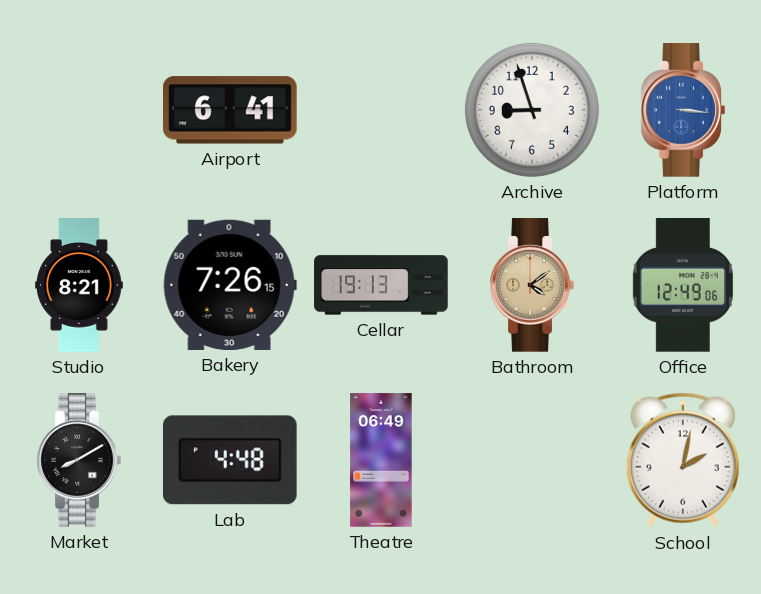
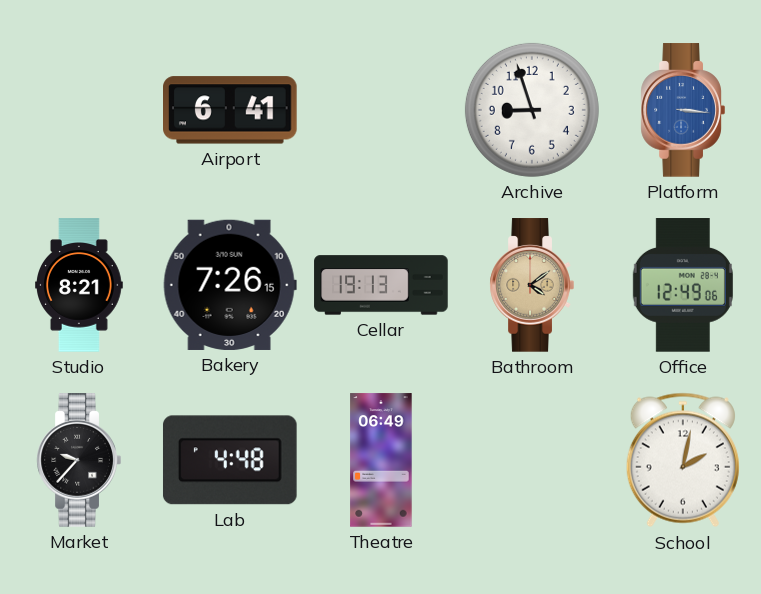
Market: 8:10 -> 9:37 (79, 460)
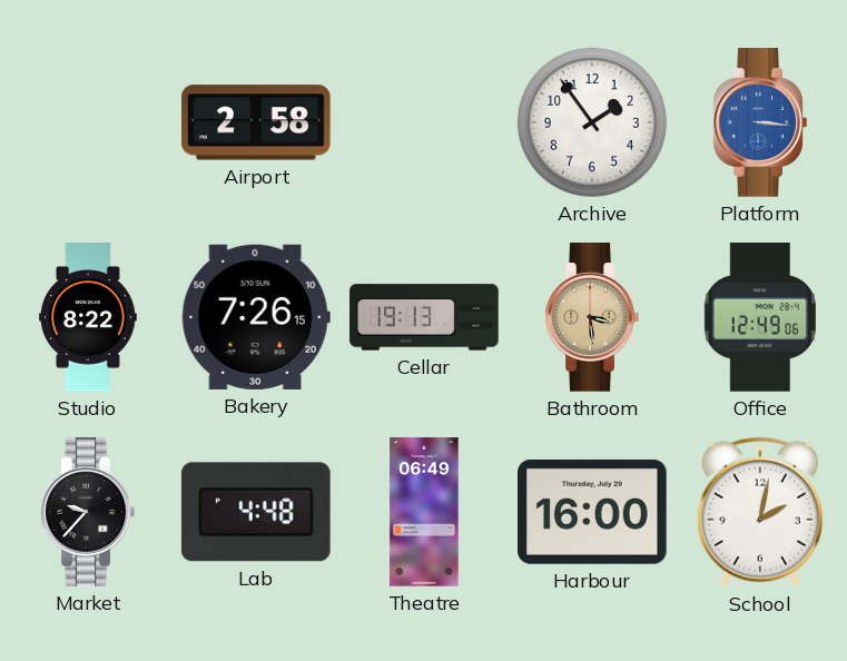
Airport: 6:41 -> 2:58 (257, 122)
Archive: 8:57 -> 1:54 (592, 122)
Studio: 8:21 -> 8:22 (89, 317)
Bathroom: 4:09 -> 3:29 (592, 317)
Harbour: none -> 16:00 (593, 512)
